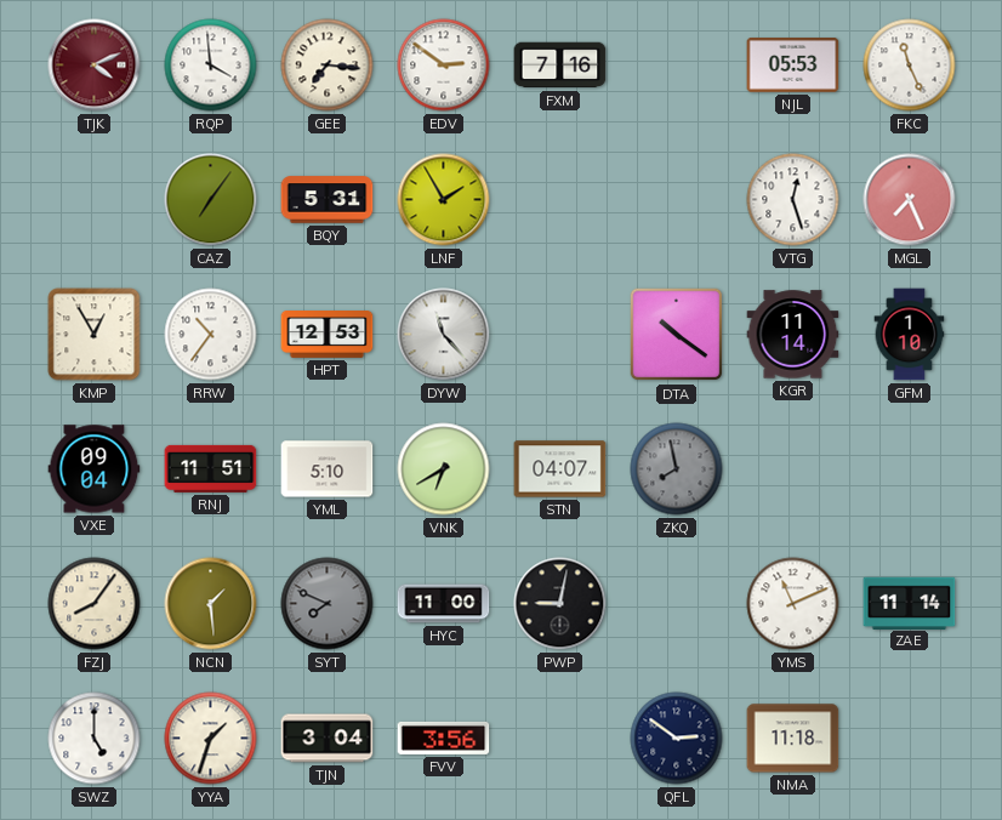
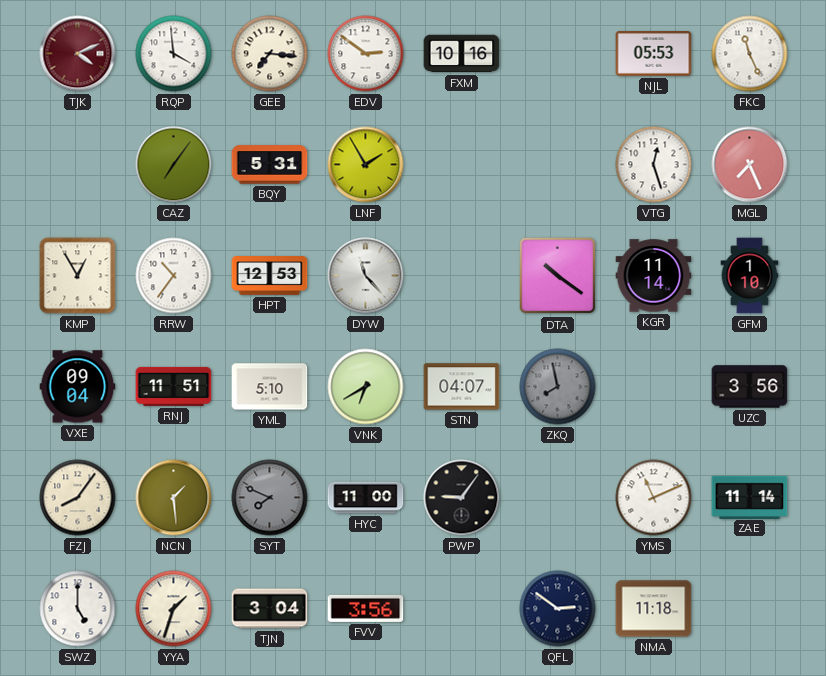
FXM: 7:16 -> 10:16 (462, 54)
UZC: none -> 3:56 (750, 387)
PWP: 9:02 -> 9:06 (462, 498)
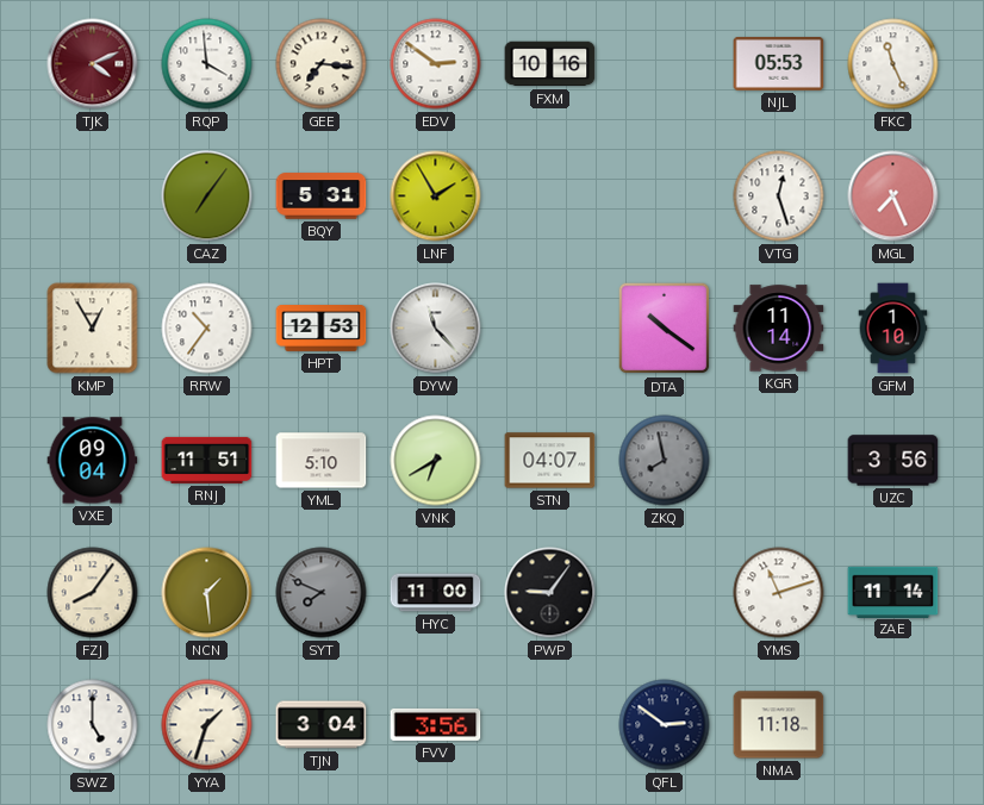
YMS: 11:11 -> 11:12 (779, 593)
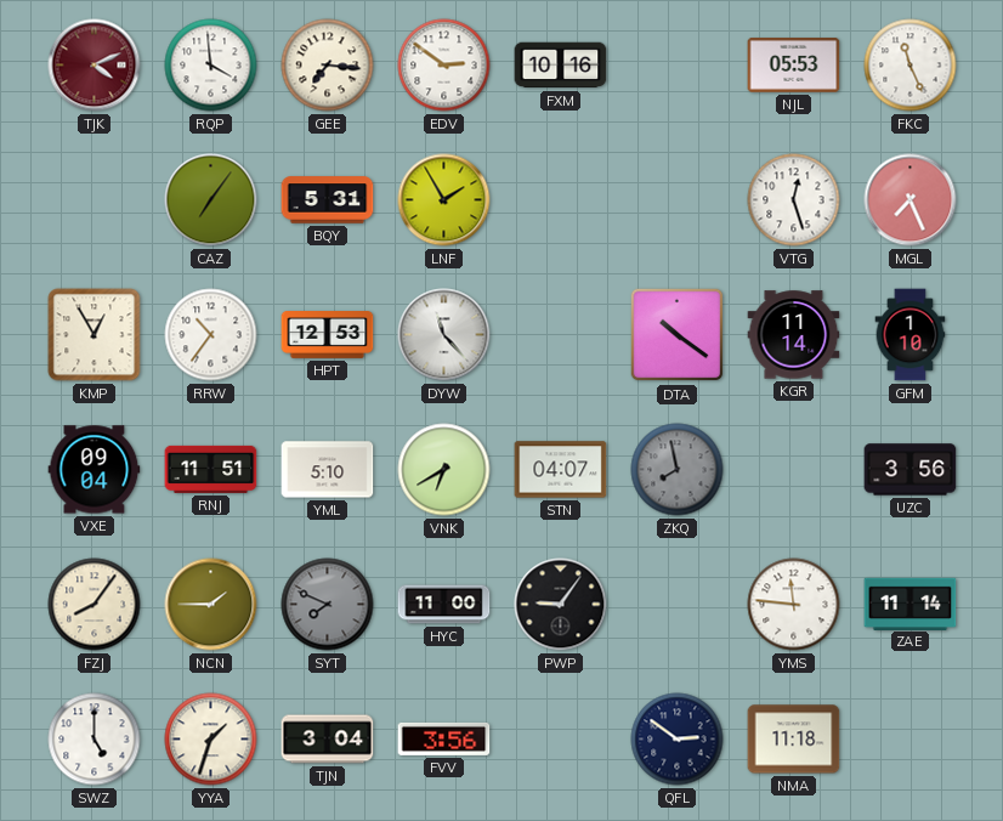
NCN: 1:29 -> 1:45 (211, 605)
YMS: 11:12 -> 11:46 (794, 605)
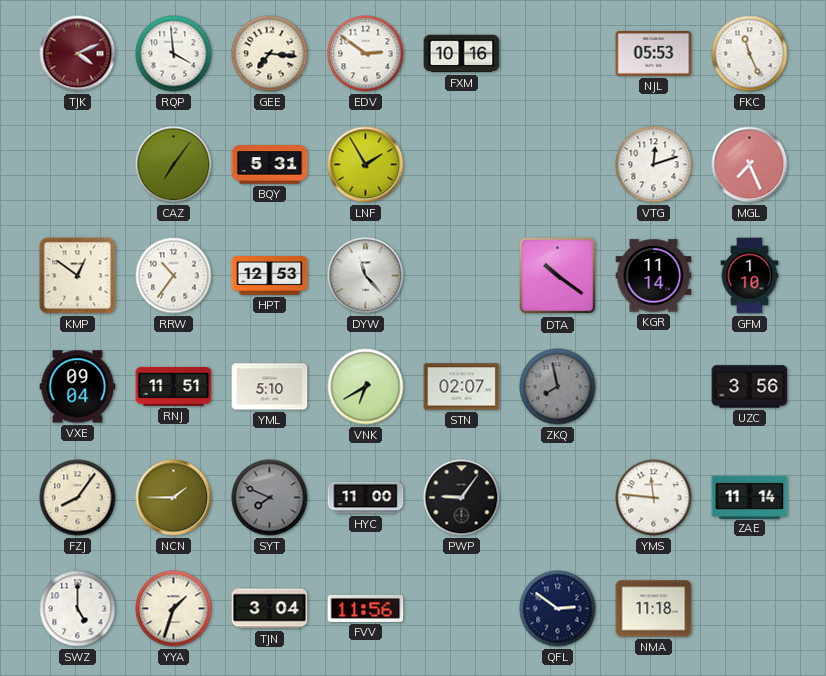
VTG: 12:27 -> 12:12 (654, 165)
KMP: 12:55 -> 12:51 (78, 276)
STN: 04:07 -> 02:07 (462, 387)
FVV: 3:56 -> 11:56 (366, 608)
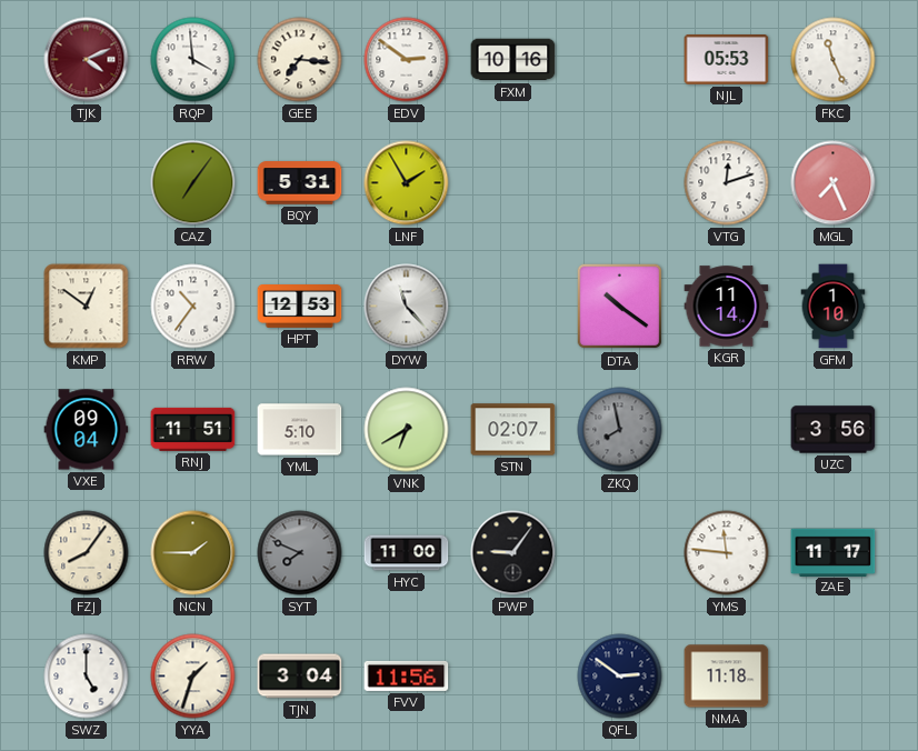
ZAE: 11:14 -> 11:17 (834, 552)
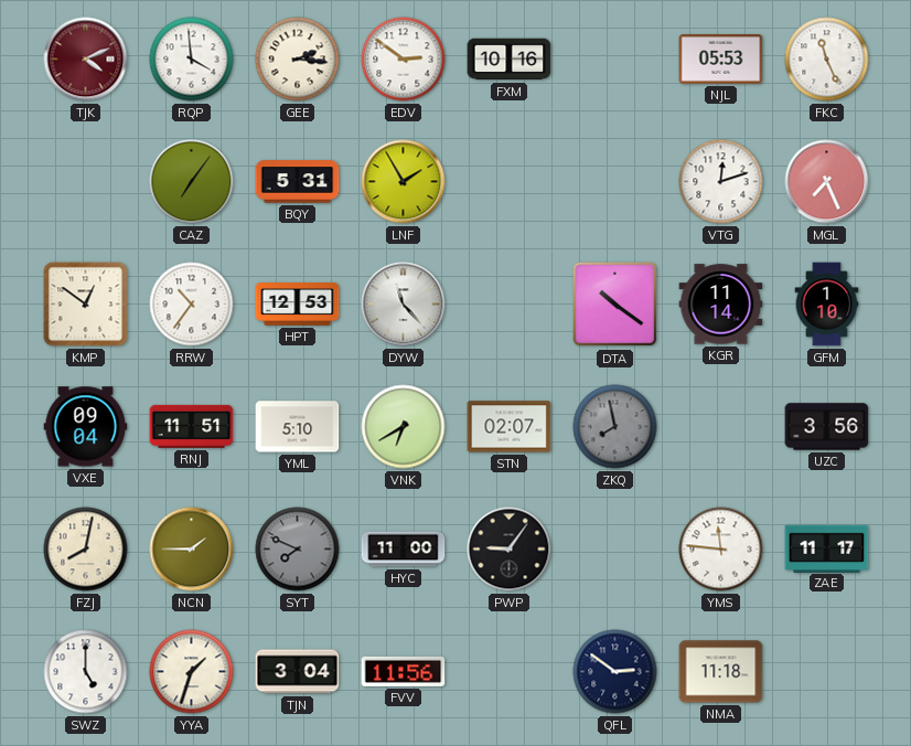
GEE: 7:16 -> 2:16 (298, 60)
FZJ: 8:06 -> 8:02 (86, 550)
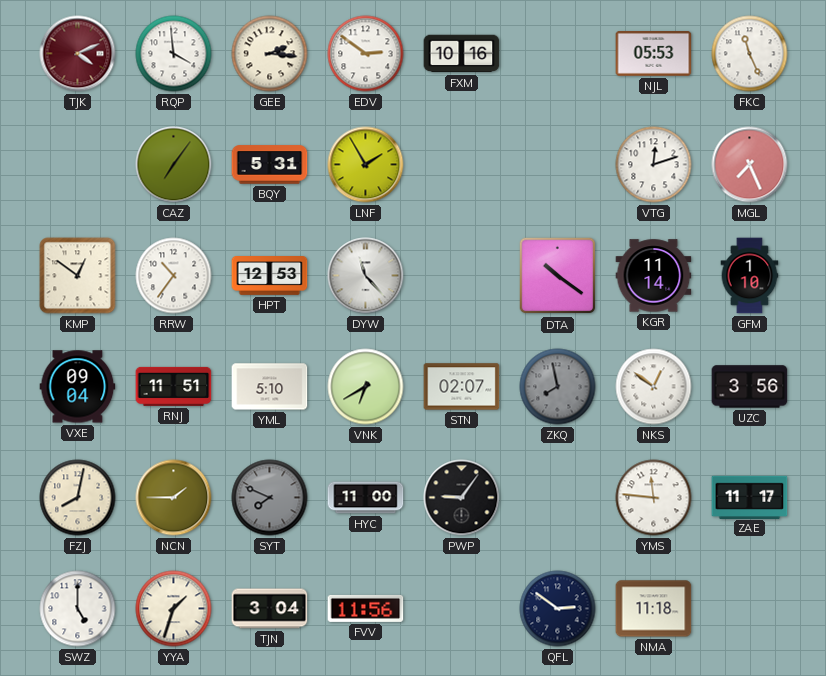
NKS: none -> 12:51 (654, 387)
